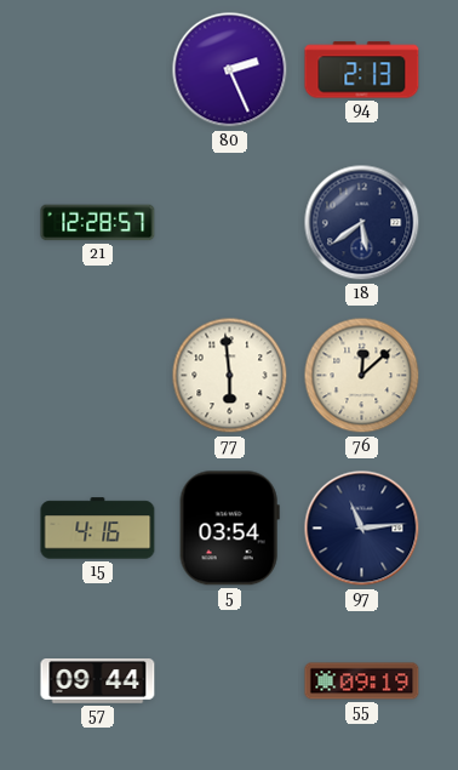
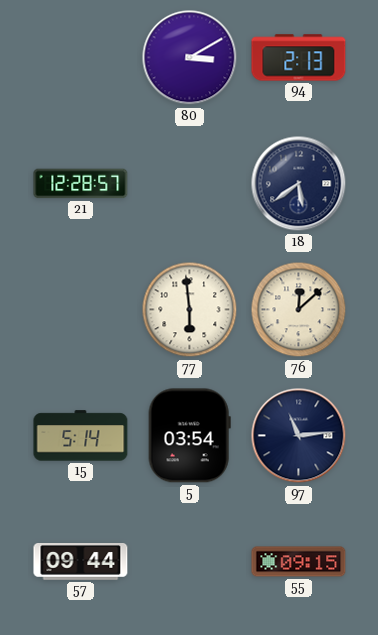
80: 2:26 -> 3:10 (190, 58)
15: 4:16 -> 5:14 (81, 436)
55: 09:19 -> 09:15 (299, 562)
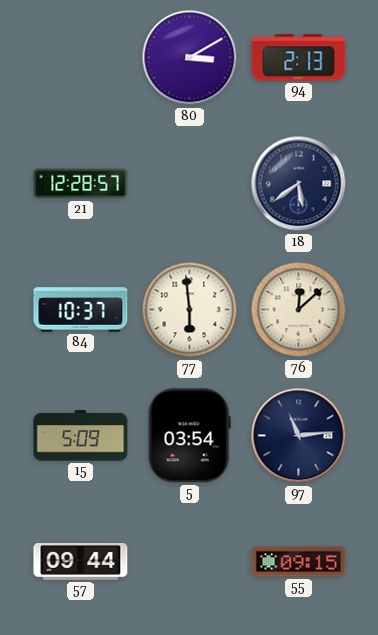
84: none -> 10:37 (81, 310)
15: 5:14 -> 5:09 (81, 436)
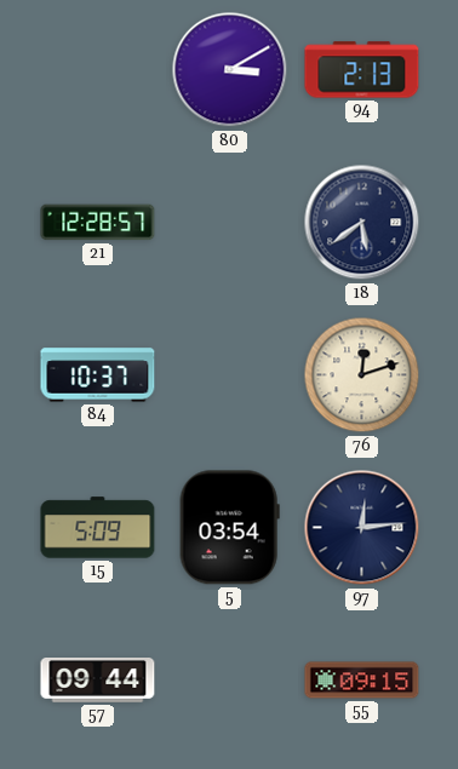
77: 5:59 -> none (190, 310)
76: 12:08 -> 12:12 (362, 375)
97: 11:14 -> 12:14 (362, 528)
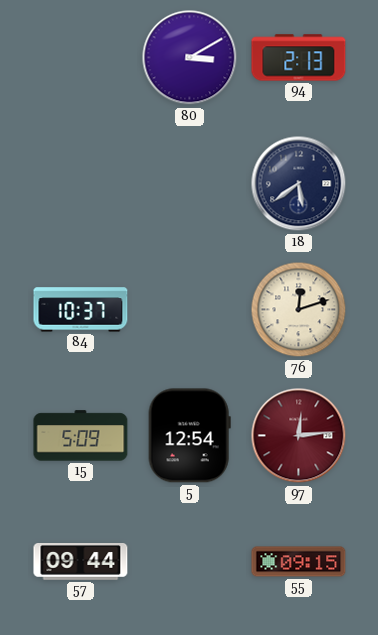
21: 12:28 -> none (98, 223)
5: 03:54 -> 12:54 (189, 436)
97 dial: navy -> burgundy (299, 436)
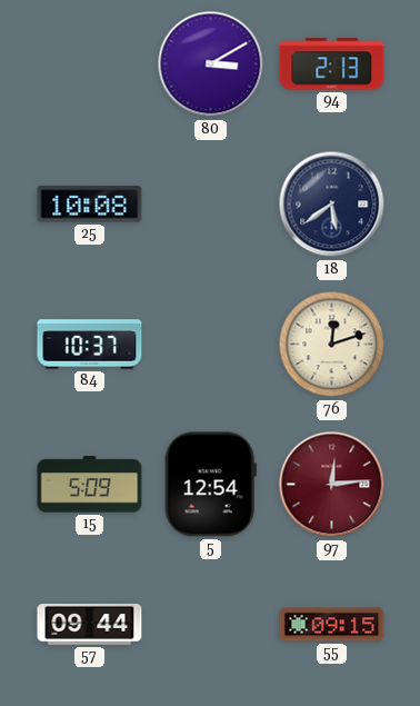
25: none -> 10:08 (90, 205)
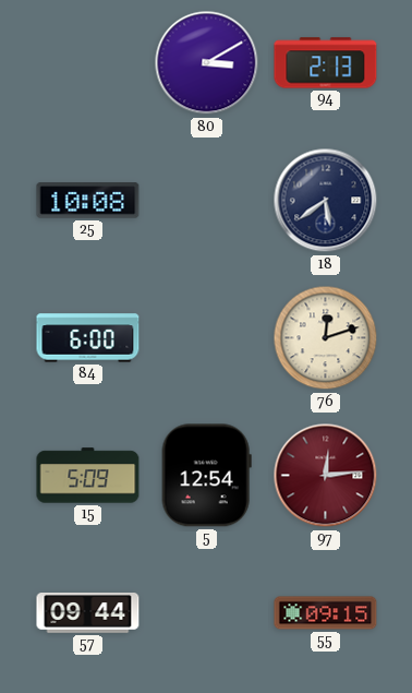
84: 10:37 -> 6:00 (88, 338)
